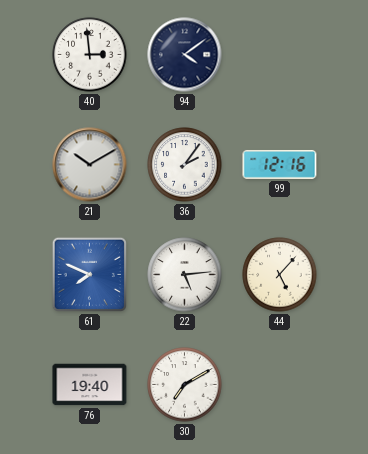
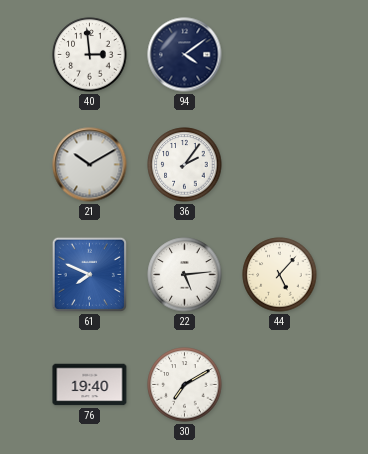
99: 12:16 -> none (280, 164)
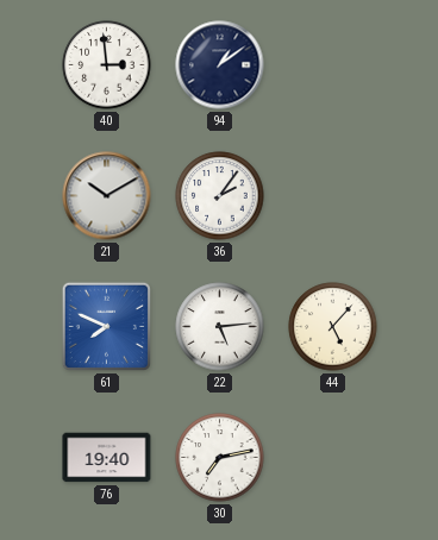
94: 4:09 -> 1:09 (220, 65)
30: 7:10 -> 7:13 (220, 458)
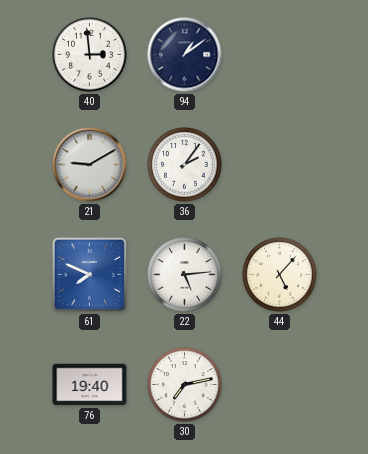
21: 10:10 -> 9:10 (90, 165)
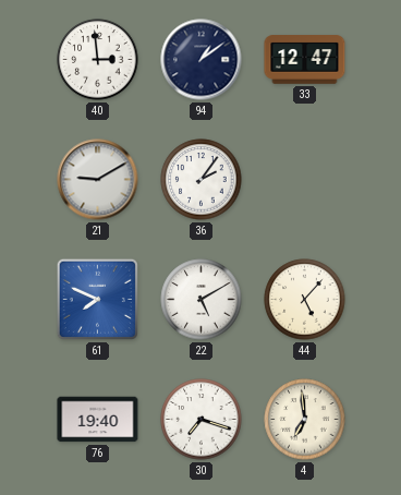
33: none -> 12:47 (305, 60)
22: 5:14 -> 5:10 (202, 300)
30: 7:13 -> 7:18 (202, 420)
4: none -> 6:59 (305, 420)
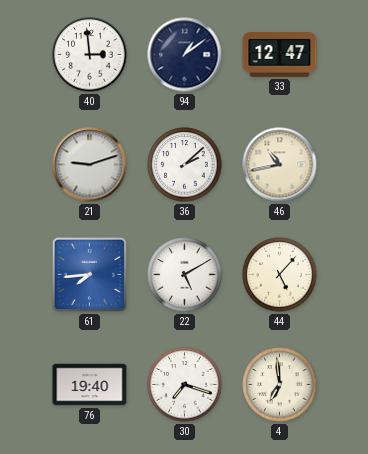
21: 9:10 -> 9:12 (90, 165)
36: 2:06 -> 2:08 (185, 165)
46: none -> 10:43 (280, 165)
61: 7:49 -> 7:44 (89, 274)
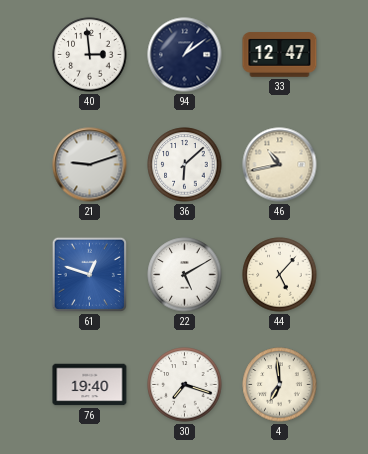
36: 2:08 -> 6:08 (185, 165)
61: 7:44 -> 12:48 (89, 274)
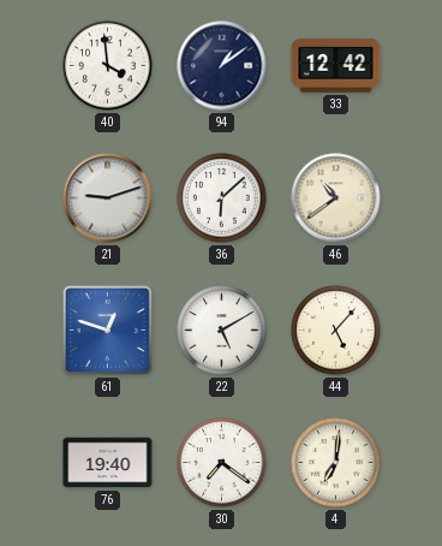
40: 2:59 -> 3:59 (108, 66)
33: 12:47 -> 12:42 (336, 66)
46: 10:43 -> 10:39 (336, 198)
30: 7:18 -> 7:21 (222, 463)
4: 6:59 -> 7:01 (336, 463)
